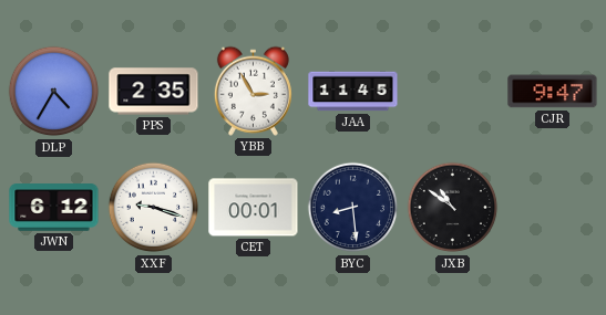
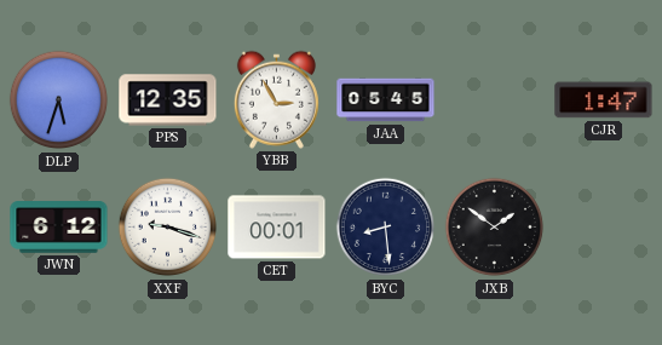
DLP: 4:35 -> 5:33 (59, 100)
PPS: 2:35 -> 12:35 (168, 100)
JAA: 11:45 -> 05:45 (386, 100)
CJR: 9:47 -> 1:47 (604, 100)
JXB: 10:51 -> 1:51 (495, 228)
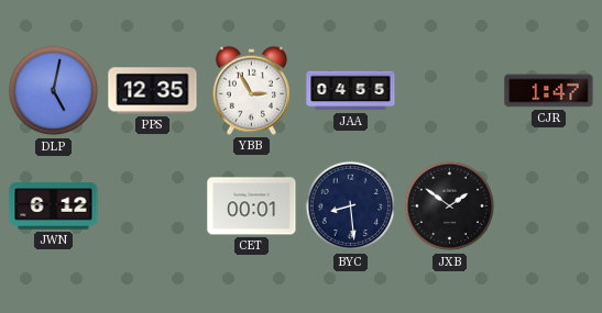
DLP: 5:33 -> 5:02 (54, 91)
JAA: 05:45 -> 04:55 (351, 91)
XXF: 9:18 -> none (168, 228)
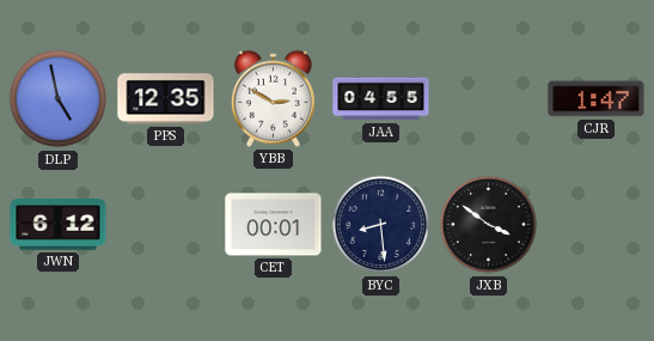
DLP: 5:02 -> 4:58 (59, 99)
YBB: 2:55 -> 2:50 (273, 98)
JXB: 1:51 -> 3:51 (489, 225)
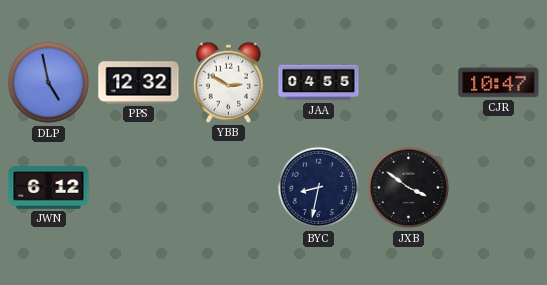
PPS: 12:35 -> 12:32 (139, 83)
CJR: 1:47 -> 10:47 (499, 83)
CET: 00:01 -> none (274, 225)
BYC: 8:29 -> 8:32 (319, 188)
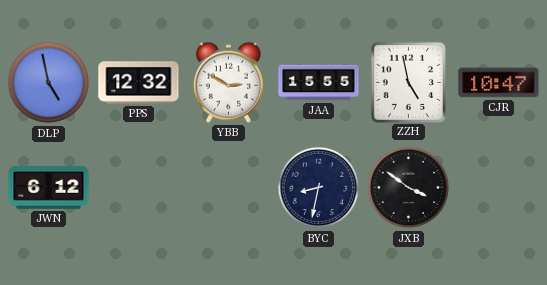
JAA: 04:55 -> 15:55 (319, 83)
ZZH: none -> 4:58 (408, 82)
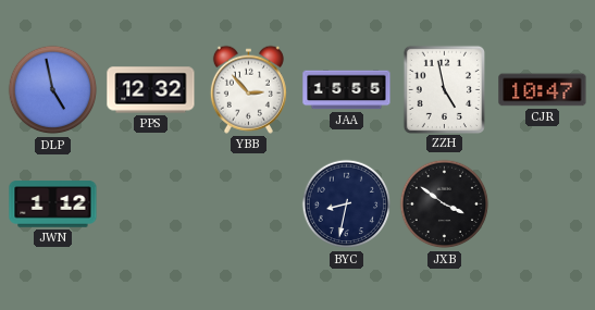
YBB: 2:50 -> 2:53 (248, 89)
JWN: 6:12 -> 1:12 (53, 204)
